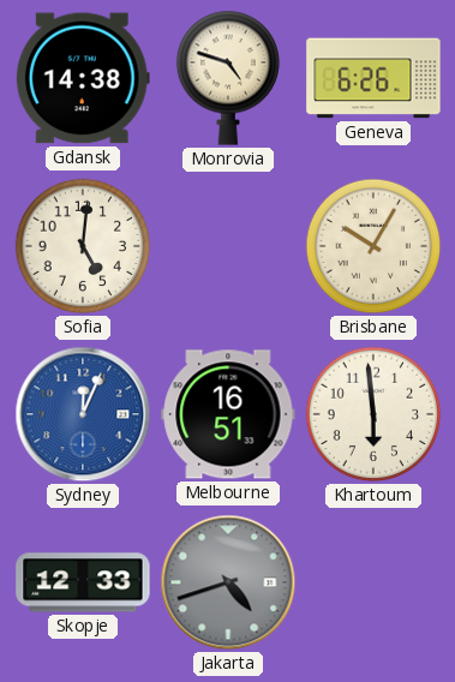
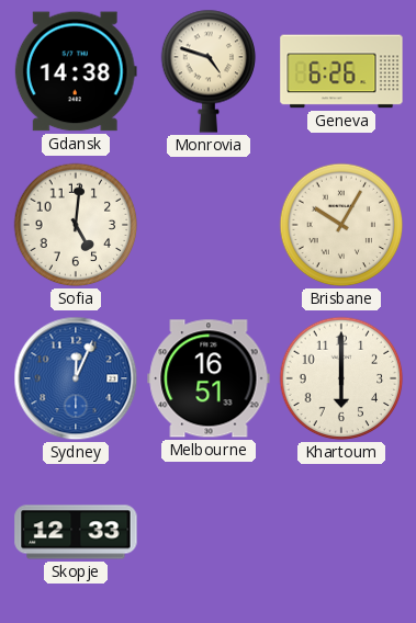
Khartoum: 5:59 -> 6:00 (341, 378)
Jakarta: 4:42 -> none (228, 582)
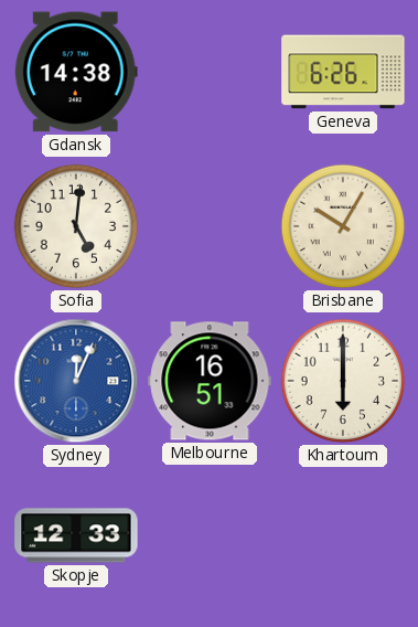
Monrovia: 4:48 -> none (209, 71)
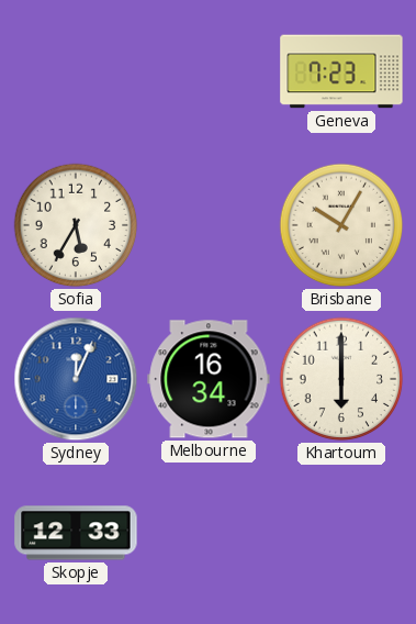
Gdansk: 14:38 -> none (76, 72)
Geneva: 6:26 -> 7:23 (341, 71)
Sofia: 5:01 -> 5:35 (76, 225)
Melbourne: 16:51 -> 16:34 (209, 379)
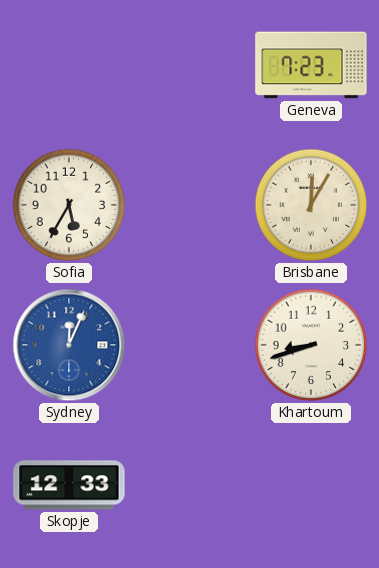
Brisbane: 10:05 -> 12:05 (311, 205)
Melbourne: 16:34 -> none (209, 379)
Khartoum: 6:00 -> 8:42 (311, 345)
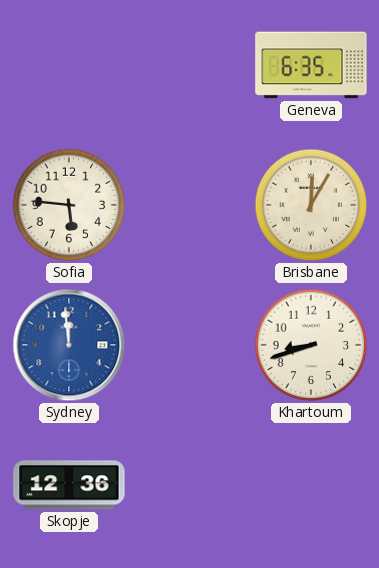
Geneva: 7:23 -> 6:35 (311, 65)
Sofia: 5:35 -> 5:46 (69, 205)
Sydney: 12:04 -> 11:59 (69, 345)
Skopje: 12:33 -> 12:36 (69, 485)
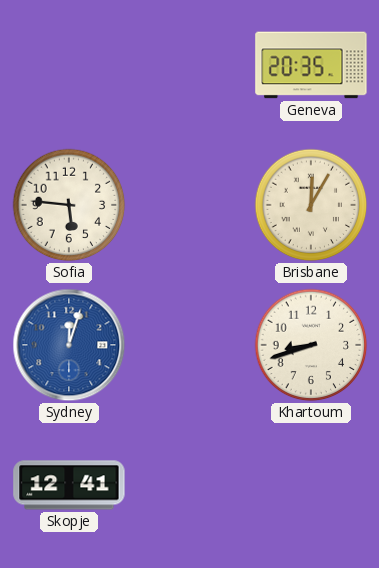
Geneva: 6:35 -> 20:35 (311, 65)
Sydney: 11:59 -> 12:03 (69, 345)
Skopje: 12:36 -> 12:41 (69, 485)
